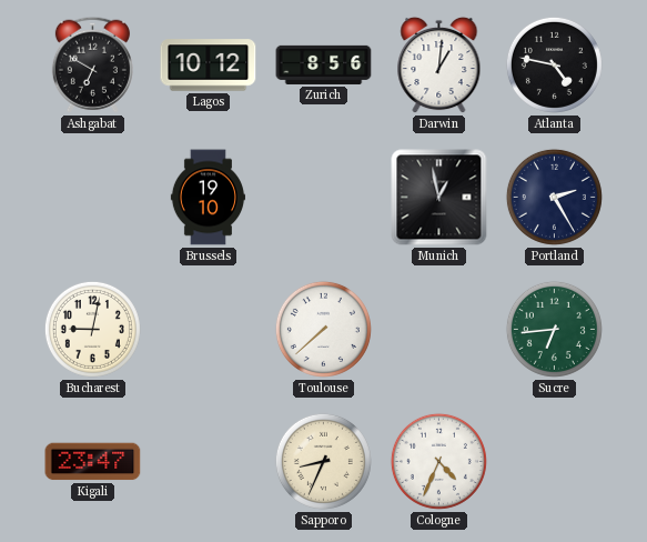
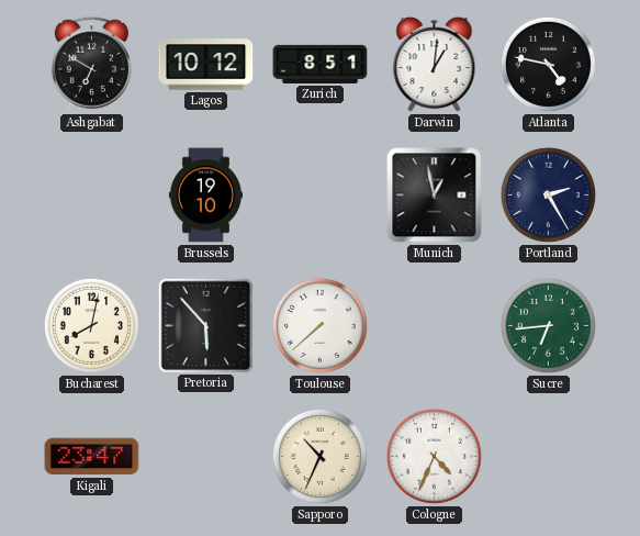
Zurich: 8:56 -> 8:51 (321, 64)
Bucharest: 9:02 -> 8:02 (91, 325)
Pretoria: none -> 5:53 (205, 325)
Sapporo: 8:34 -> 10:34 (319, 456)
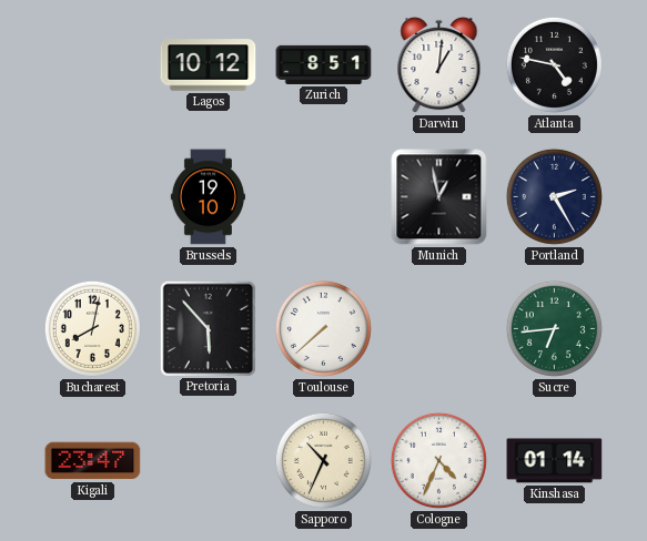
Ashgabat: 6:50 -> none (91, 64)
Kinshasa: none -> 01:14 (555, 461)
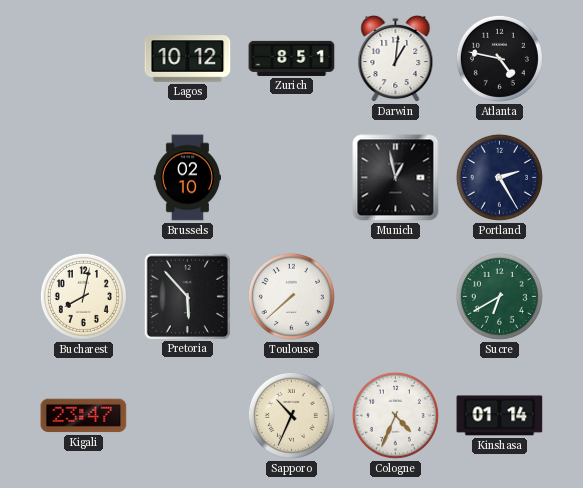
Brussels: 19:10 -> 02:10 (187, 178)
Sucre: 6:44 -> 6:40 (499, 296)
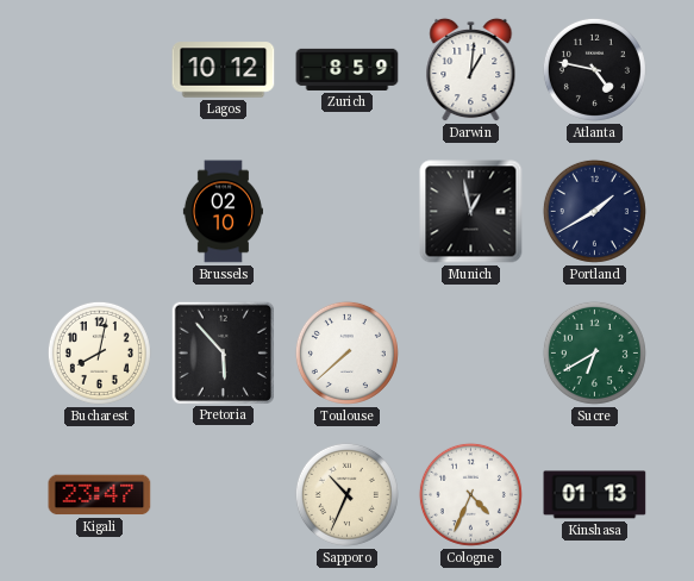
Zurich: 8:51 -> 8:59 (348, 69)
Portland: 2:25 -> 1:40 (594, 211)
Kinshasa: 01:14 -> 01:13 (595, 495)
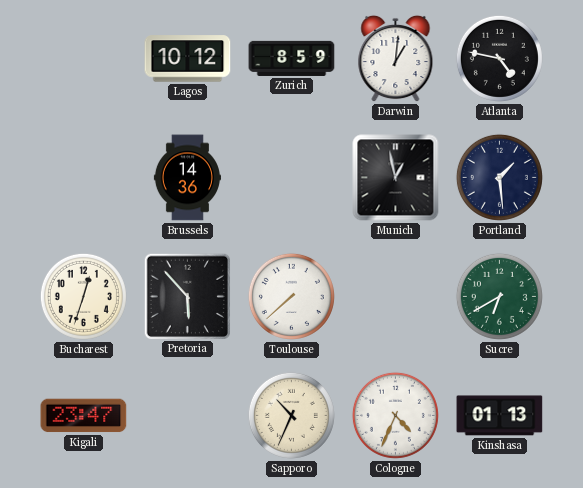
Brussels: 02:10 -> 14:36 (187, 178)
Portland: 1:40 -> 1:29 (499, 177)
Bucharest: 8:02 -> 12:33 (83, 296)
